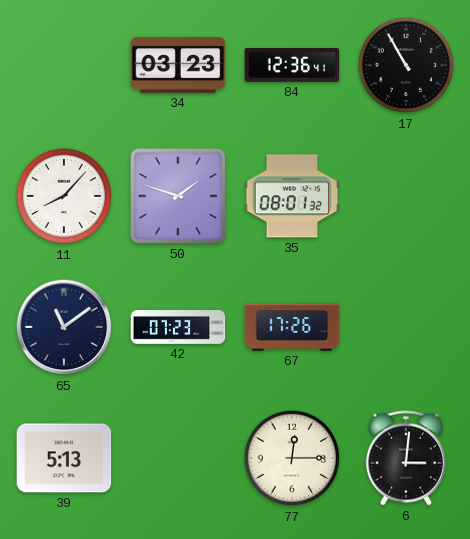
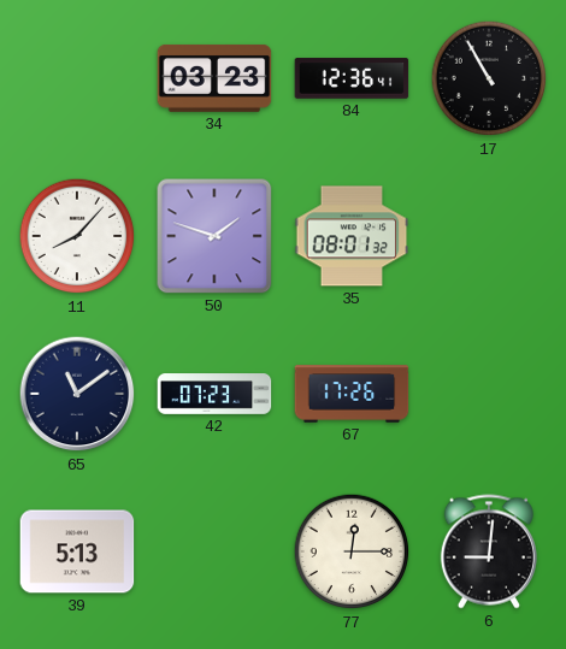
6: 3:01 -> 9:01 (489, 551)
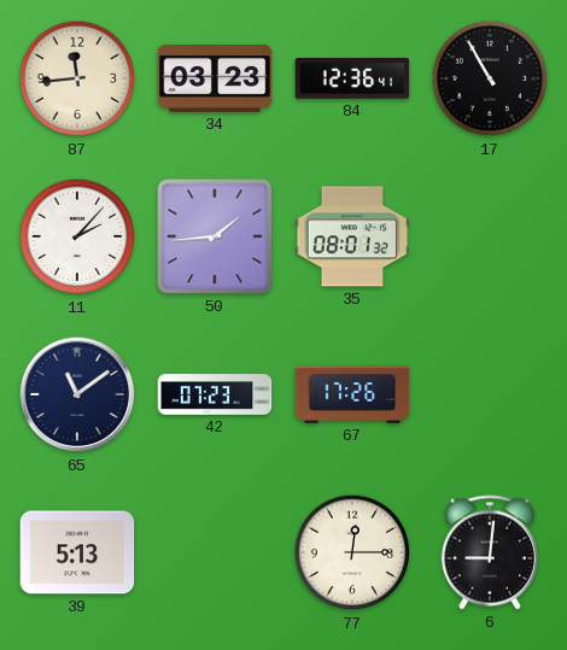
87: none -> 11:44 (77, 78)
11: 8:07 -> 2:07 (77, 236)
50: 1:48 -> 1:44 (215, 236)
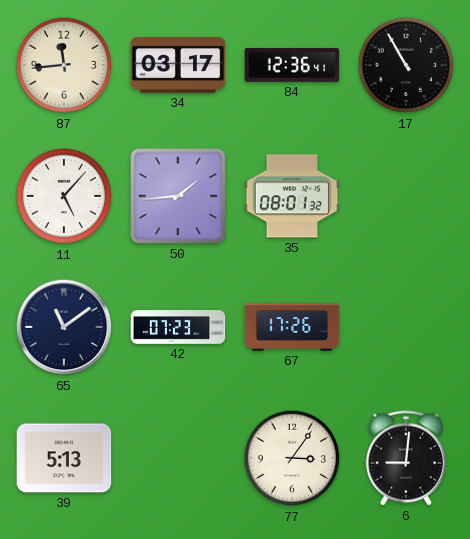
34: 03:23 -> 03:17 (178, 65)
11: 2:07 -> 5:07 (64, 196)
77: 12:15 -> 3:06 (292, 458)
